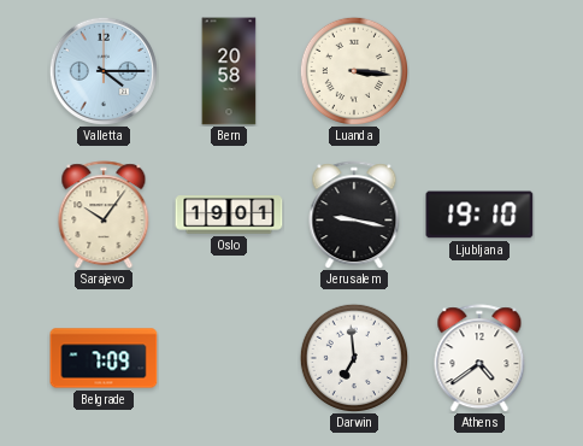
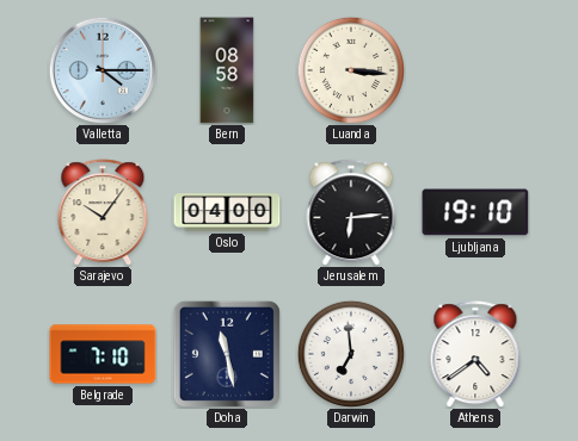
Bern: 20:58 -> 08:58 (227, 70)
Oslo: 19:01 -> 04:00 (227, 212)
Jerusalem: 9:17 -> 6:14 (351, 212)
Belgrade: 7:09 -> 7:10 (103, 354)
Doha: none -> 11:28 (227, 354)
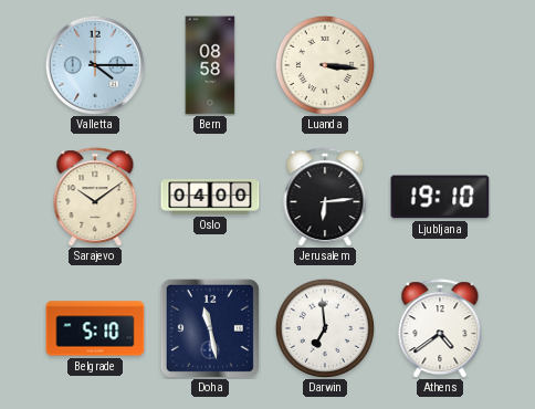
Sarajevo: 10:06 -> 10:09 (95, 197)
Belgrade: 7:10 -> 5:10 (95, 328)
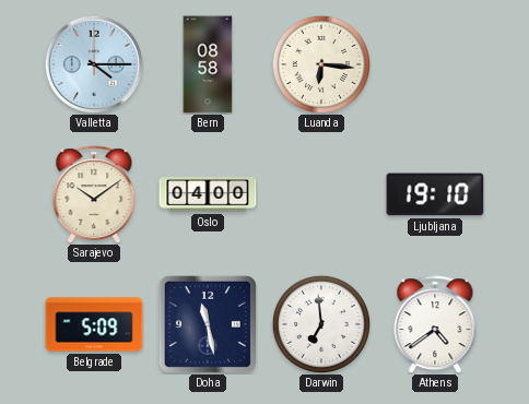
Luanda: 3:16 -> 6:16 (320, 63)
Jerusalem: 6:14 -> none (325, 197)
Belgrade: 5:10 -> 5:09 (94, 324)
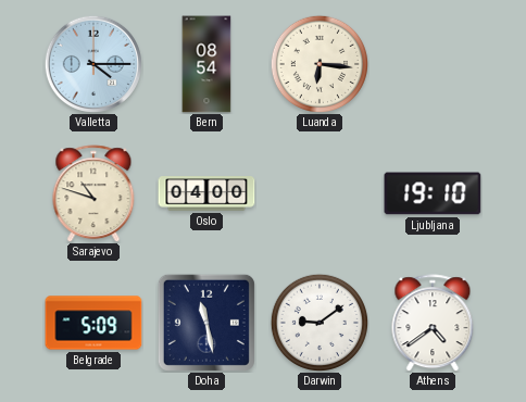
Bern: 08:58 -> 08:54 (206, 64)
Sarajevo: 10:09 -> 10:48 (93, 193)
Darwin: 6:59 -> 9:09 (318, 322)
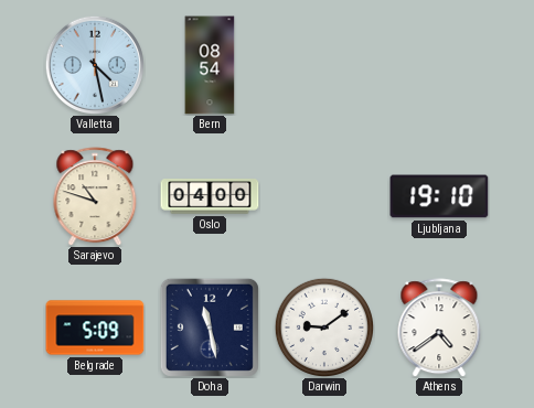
Valletta: 4:15 -> 4:28 (95, 65)
Luanda: 6:16 -> none (318, 63)
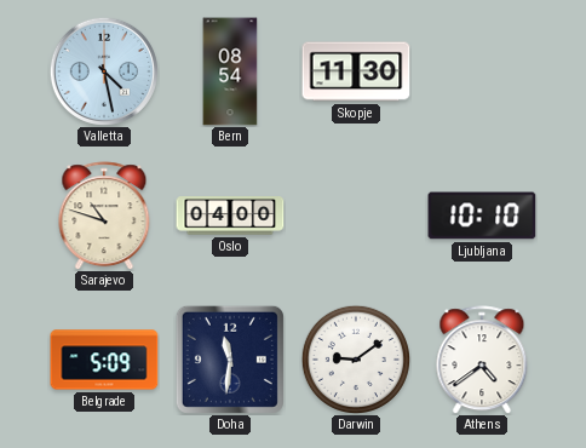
Skopje: none -> 11:30 (356, 71)
Ljubljana: 19:10 -> 10:10 (482, 216)
Doha: 11:28 -> 11:31 (230, 360)
